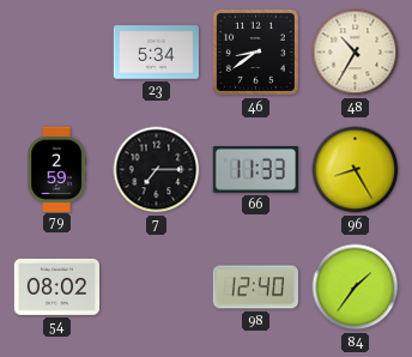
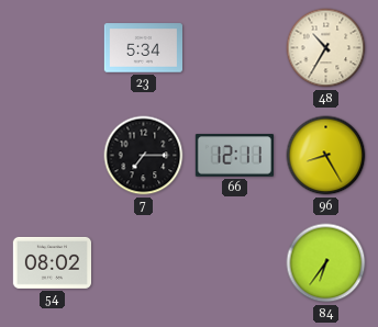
46: 8:39 -> none (255, 52)
79: 2:59 -> none (56, 169)
66: 11:33 -> 12:11 (234, 156)
98: 12:40 -> none (255, 288)
84: 1:36 -> 6:36 (326, 263)
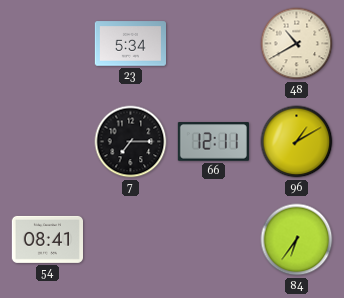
48: 10:35 -> 10:40 (297, 44)
96: 8:25 -> 1:10 (297, 142)
54: 08:02 -> 08:41 (47, 239)
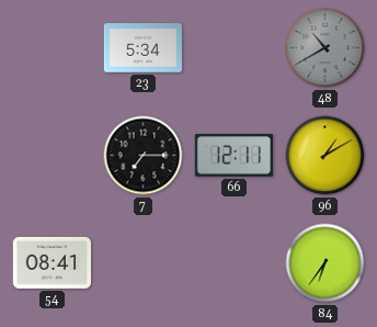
48 dial: cream -> grey (325, 48)
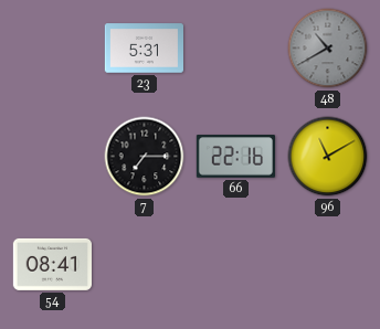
23: 5:34 -> 5:31 (144, 49)
66: 12:11 -> 22:16 (235, 157)
96: 1:10 -> 11:10 (328, 157)
84: 6:36 -> none (325, 263)
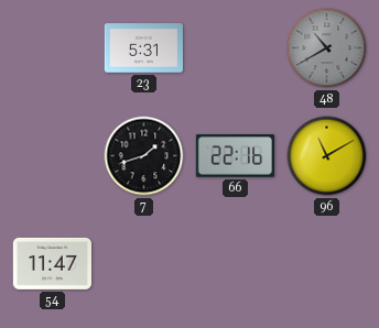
7: 7:15 -> 1:42 (144, 156)
54: 08:41 -> 11:47 (52, 263)
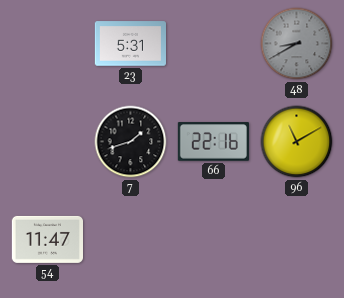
48: 10:40 -> 8:40 (297, 44)
